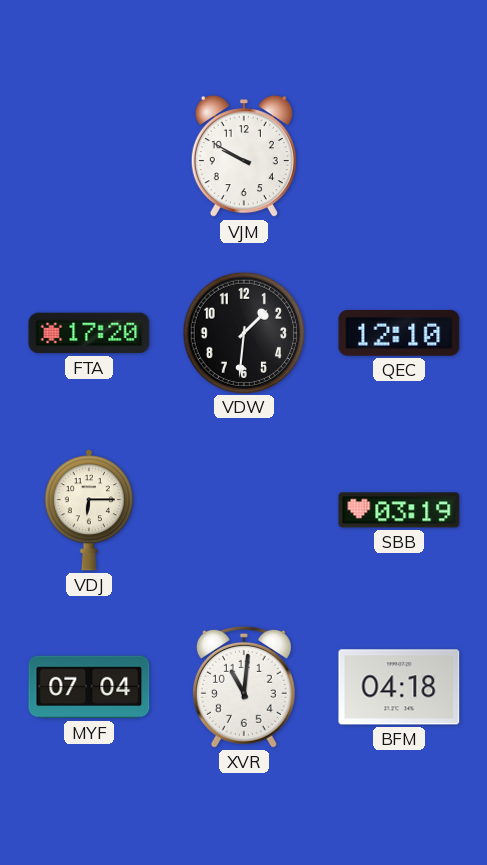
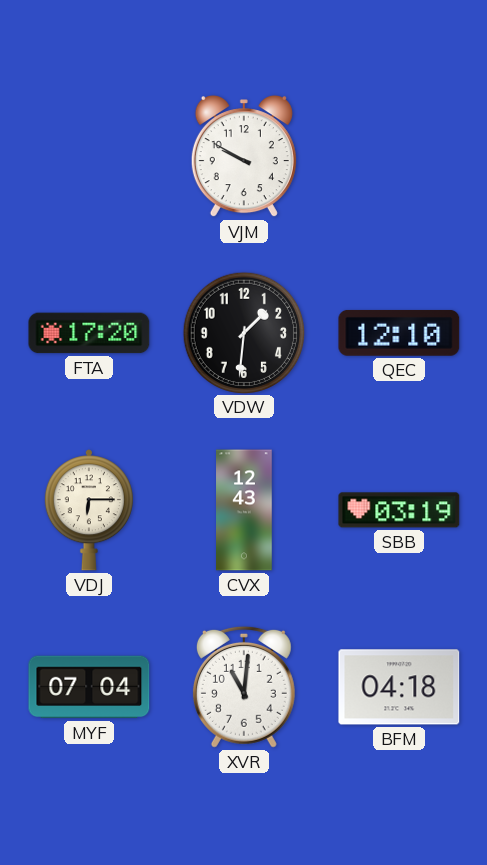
CVX: none -> 12:43 (244, 510)
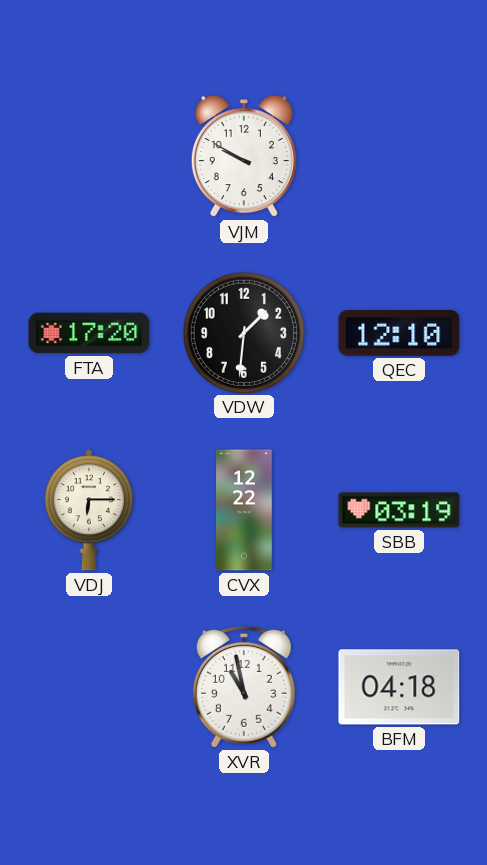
CVX: 12:43 -> 12:22 (244, 510)
MYF: 07:04 -> none (89, 687)
XVR: 11:01 -> 10:58 (244, 687)
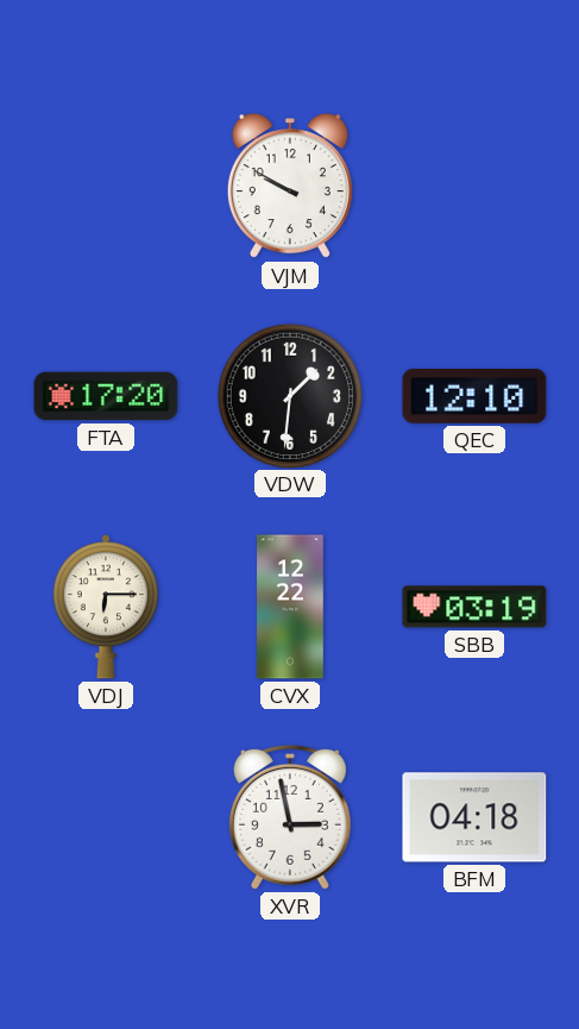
XVR: 10:58 -> 2:58 (290, 817)
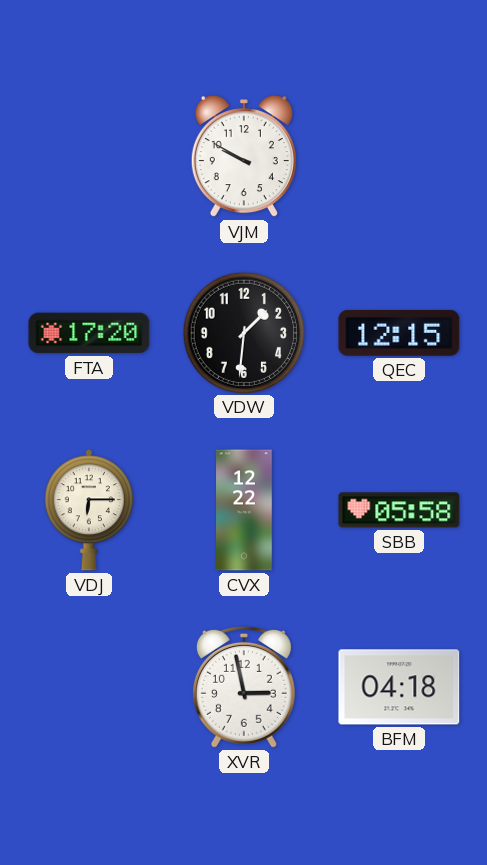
QEC: 12:10 -> 12:15 (399, 333)
SBB: 03:19 -> 05:58 (399, 510)
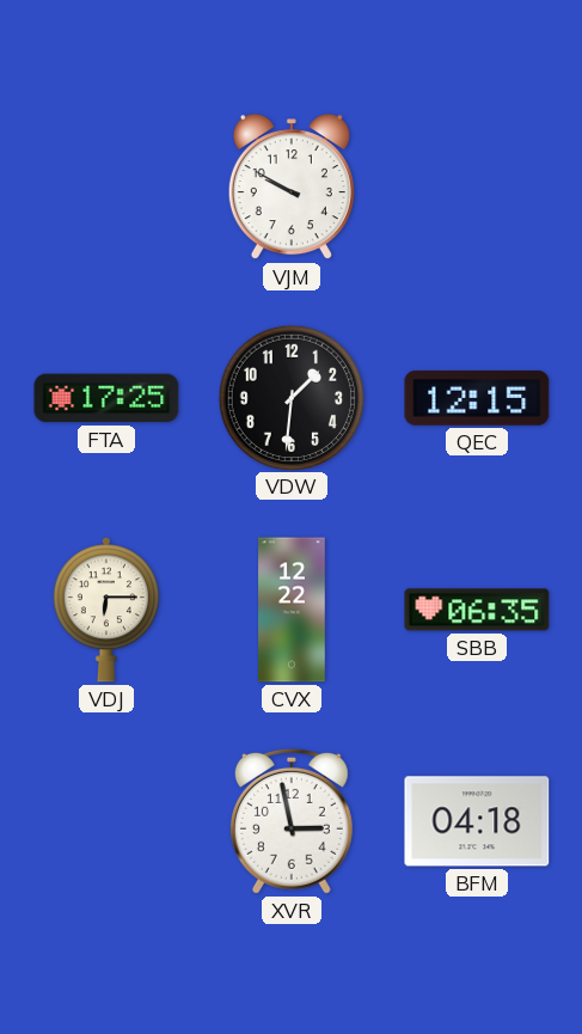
FTA: 17:20 -> 17:25 (106, 398)
SBB: 05:58 -> 06:35 (477, 610)
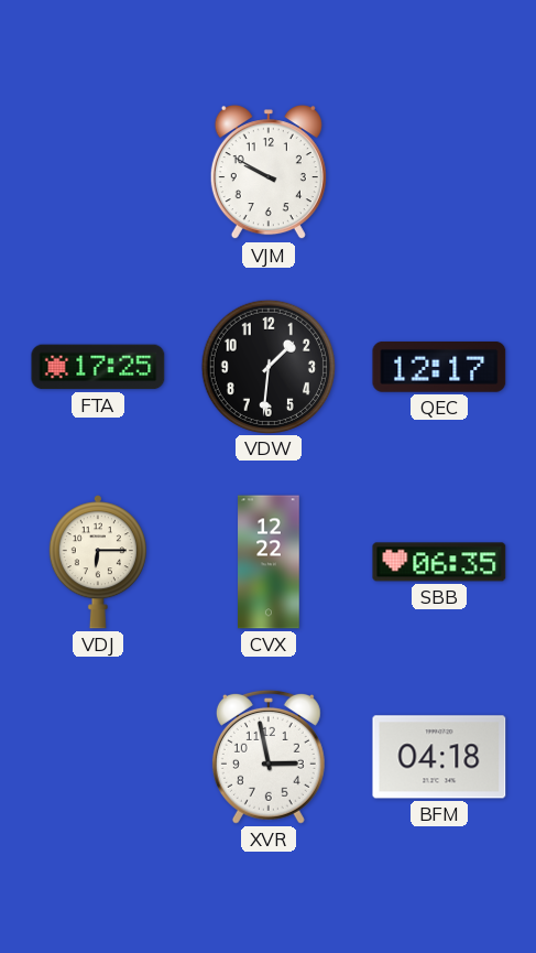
QEC: 12:15 -> 12:17 (439, 367)
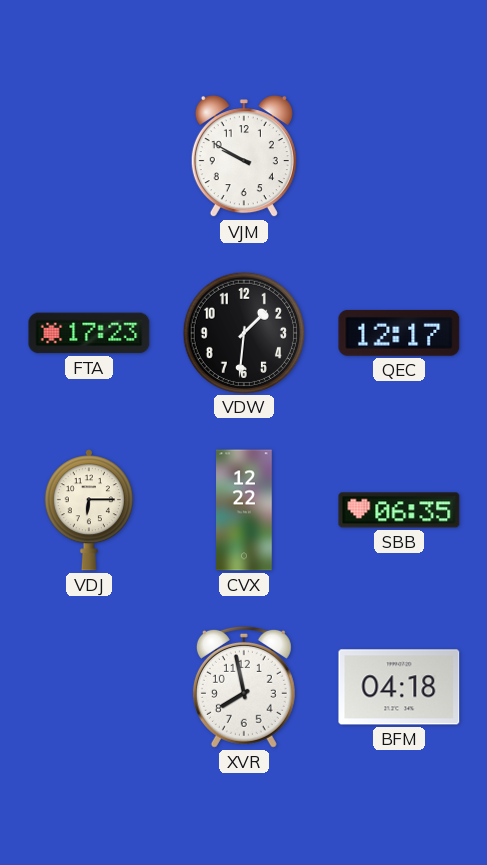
FTA: 17:25 -> 17:23 (89, 333)
XVR: 2:58 -> 7:58 (244, 687)
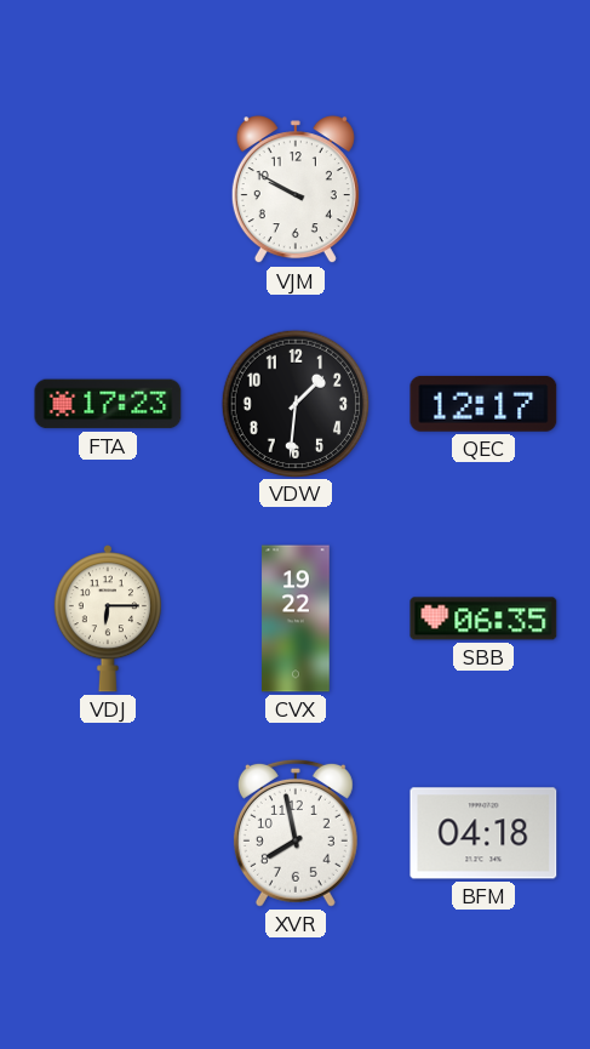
CVX: 12:22 -> 19:22 (296, 618)
